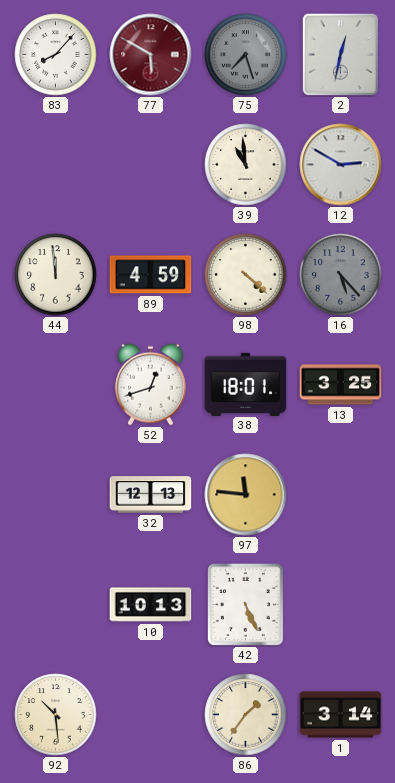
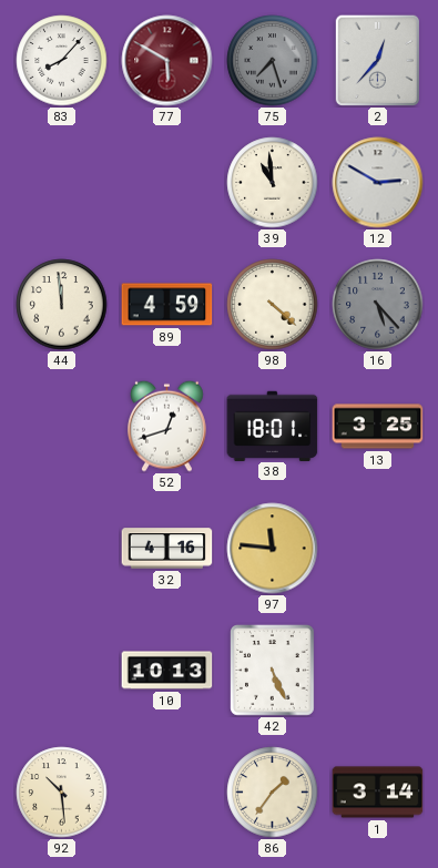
2: 12:32 -> 12:37 (377, 60)
32: 12:13 -> 4:16 (167, 549)
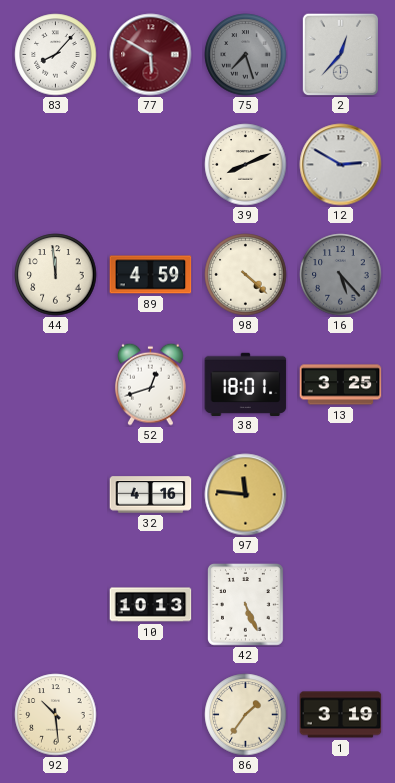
39: 10:59 -> 8:11 (246, 165)
1: 3:14 -> 3:19 (341, 715)
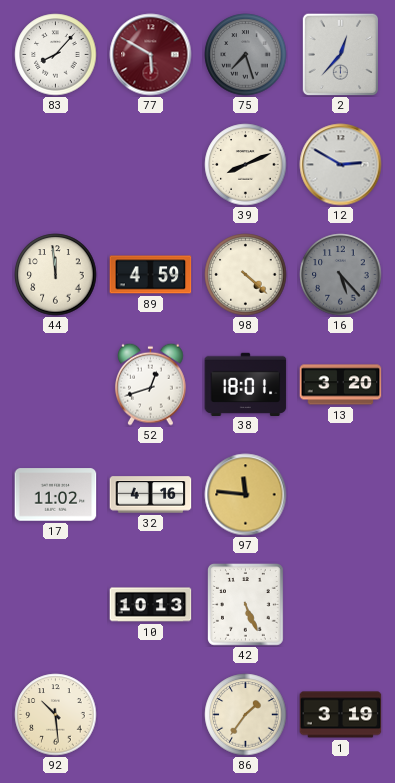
13: 3:25 -> 3:20 (341, 385)
17: none -> 11:02 (56, 495)
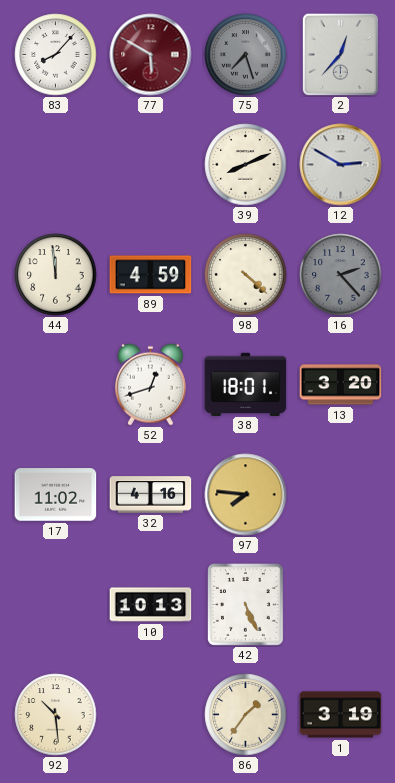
16: 5:23 -> 2:23 (341, 275)
97: 11:46 -> 7:46 (246, 495)
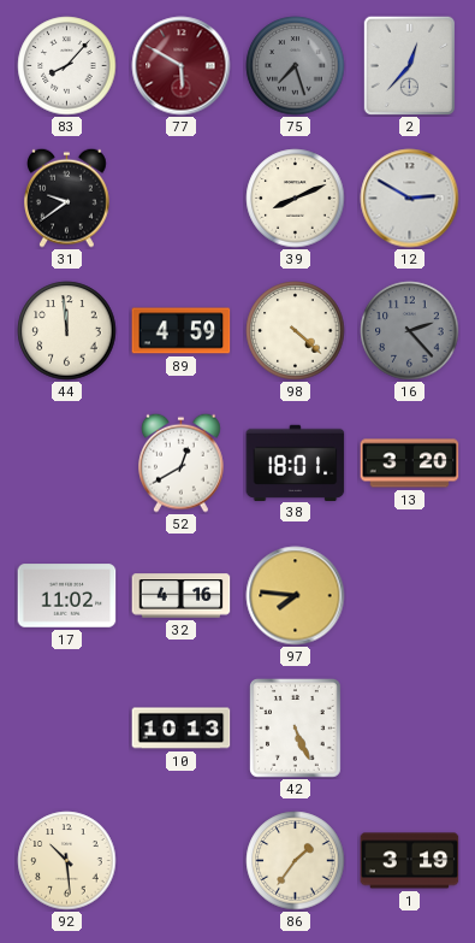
31: none -> 9:39 (67, 198)
52: 12:42 -> 12:40 (182, 462)
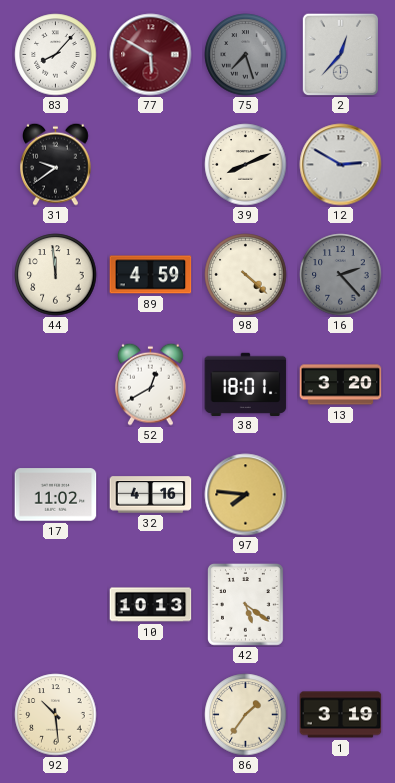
42: 5:26 -> 5:21 (246, 605)
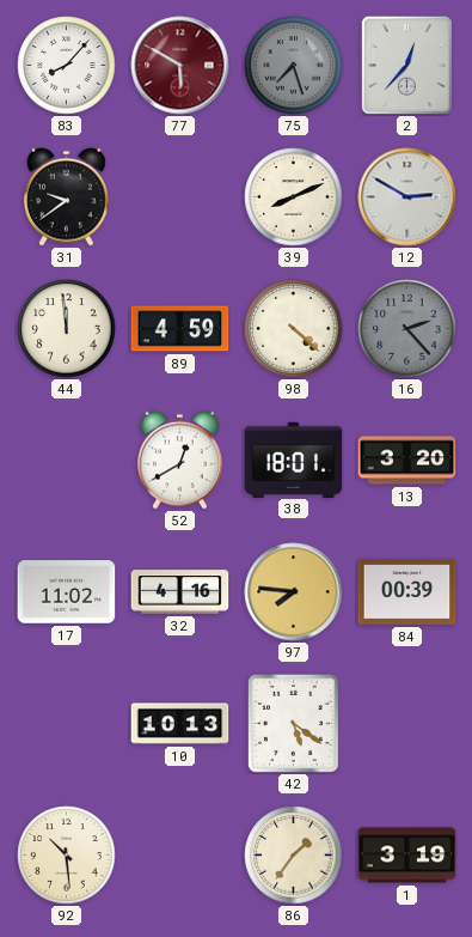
84: none -> 00:39 (407, 591)
